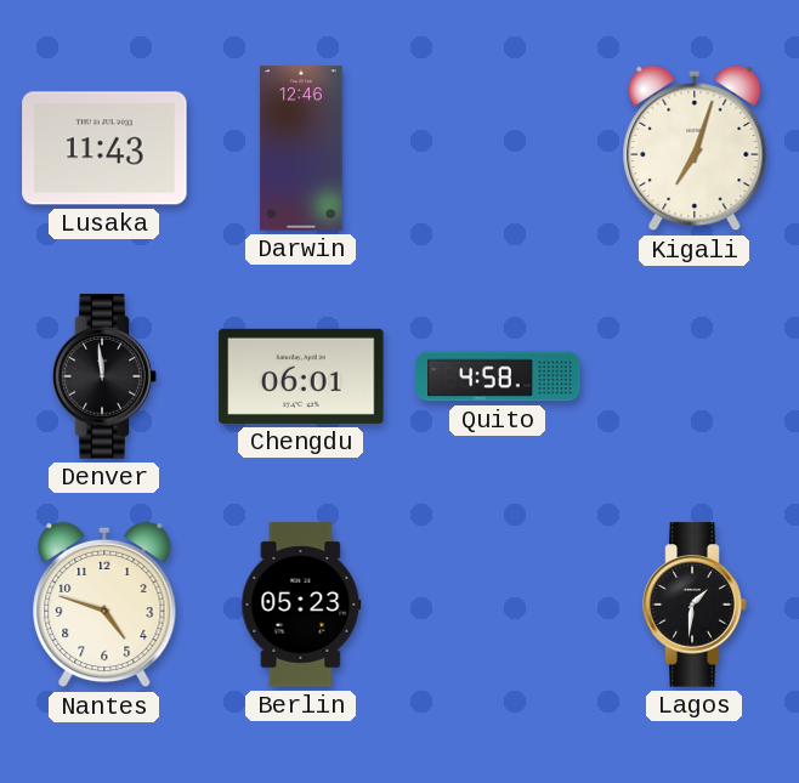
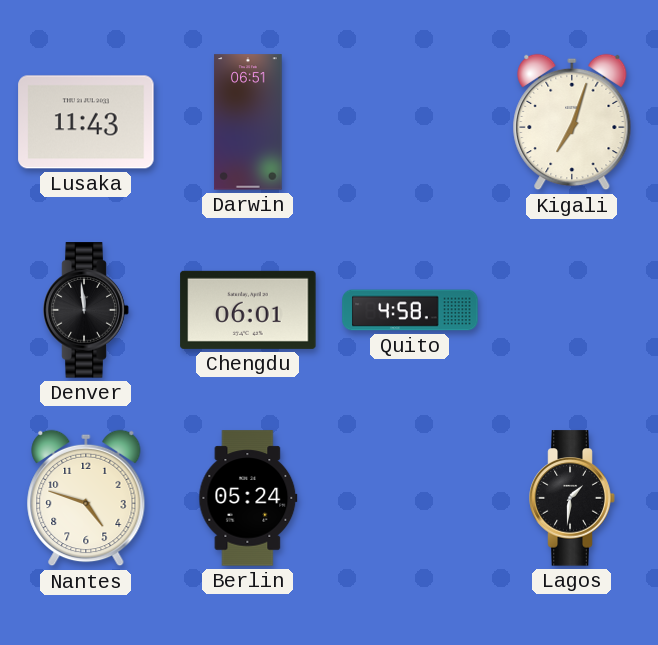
Darwin: 12:46 -> 06:51 (248, 122)
Berlin: 05:23 -> 05:24 (248, 498)
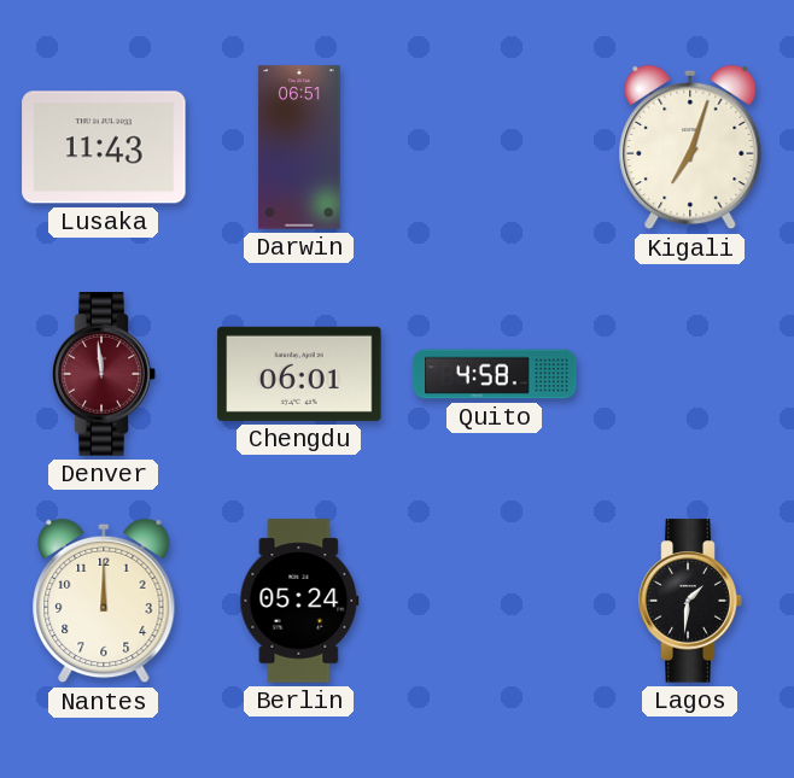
Denver dial: black -> burgundy (104, 374)
Nantes: 4:48 -> 12:00 (104, 601)
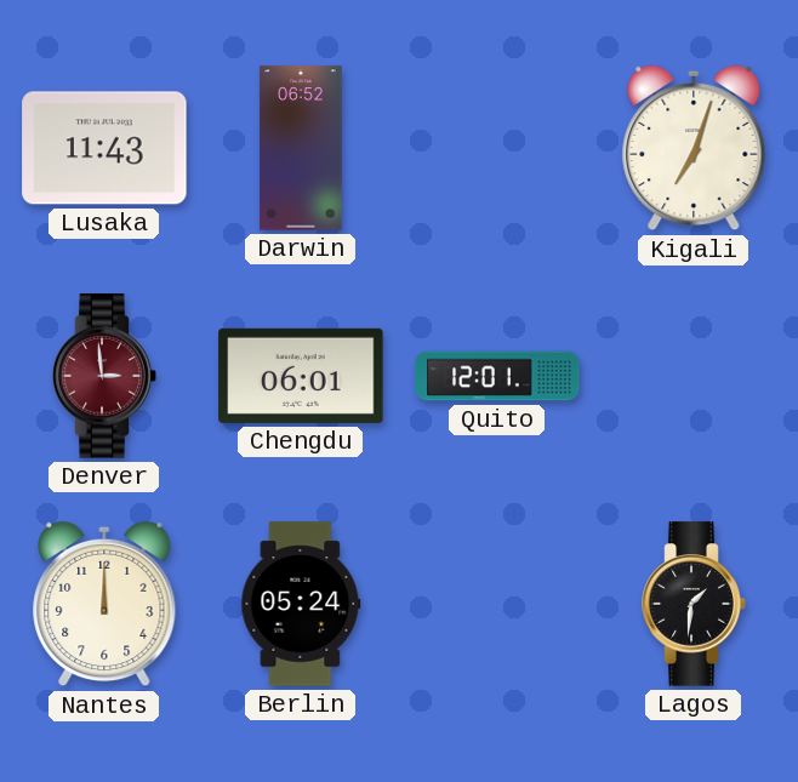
Darwin: 06:51 -> 06:52 (301, 148)
Denver: 11:59 -> 2:59 (104, 376)
Quito: 4:58 -> 12:01 (497, 376)
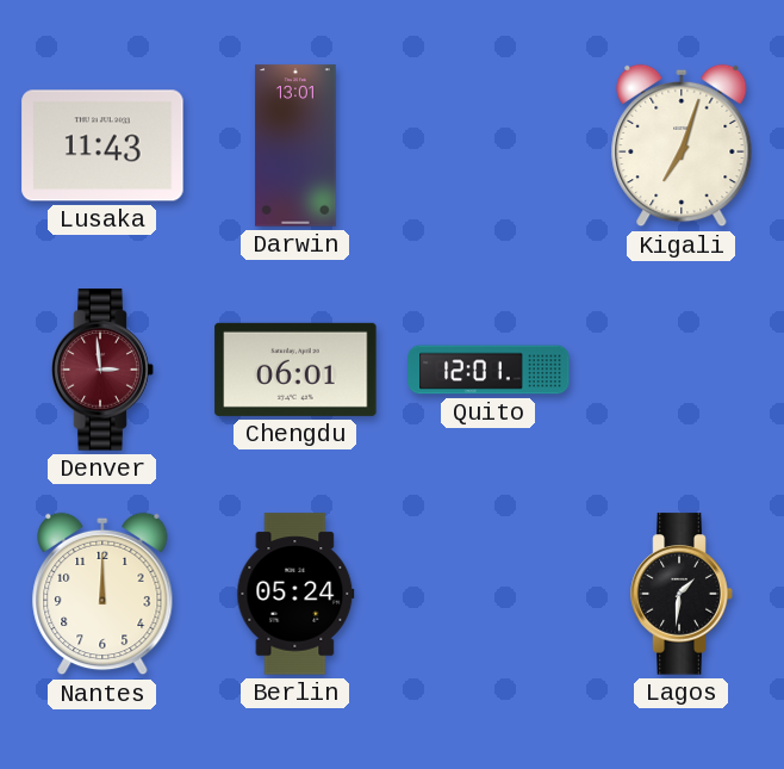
Darwin: 06:52 -> 13:01 (295, 145)
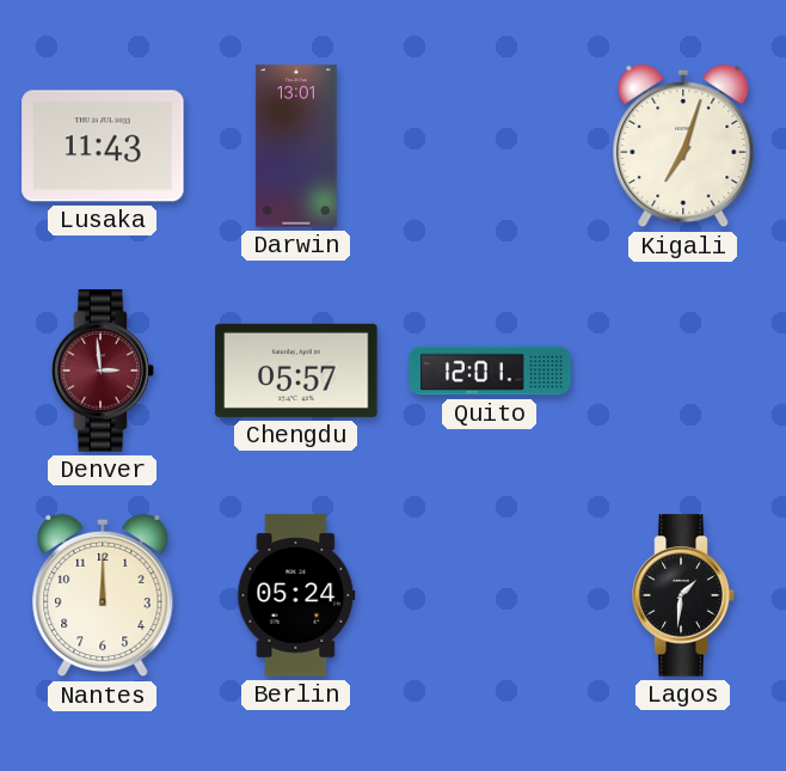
Chengdu: 06:01 -> 05:57 (296, 371)
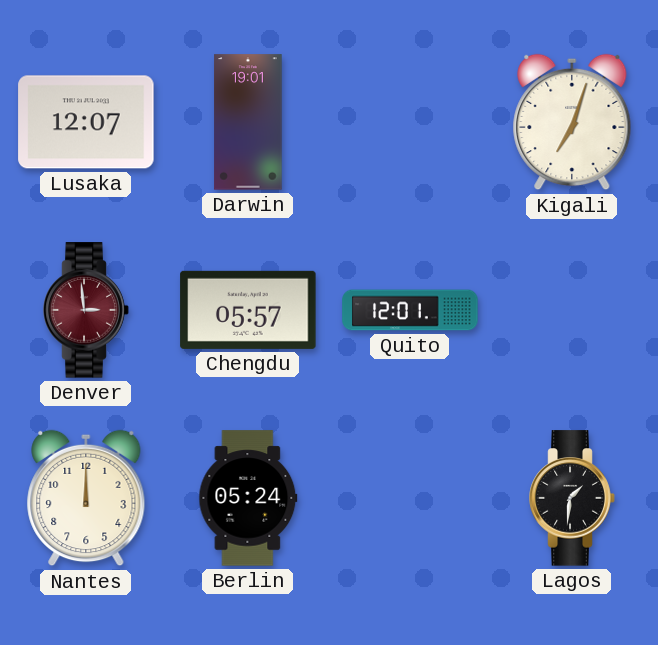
Lusaka: 11:43 -> 12:07 (86, 122)
Darwin: 13:01 -> 19:01 (248, 122)
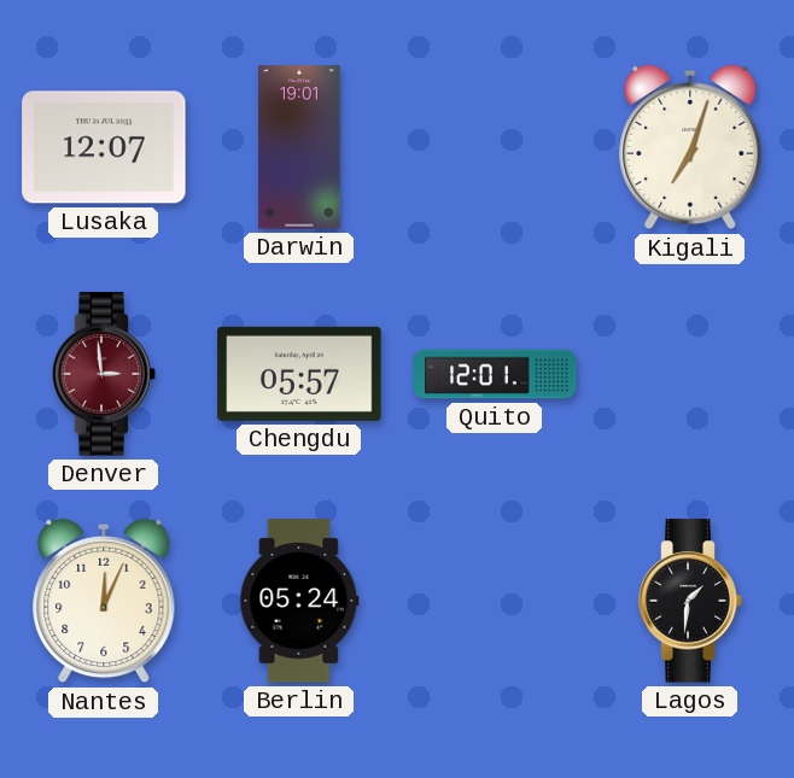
Nantes: 12:00 -> 12:04 (104, 601)
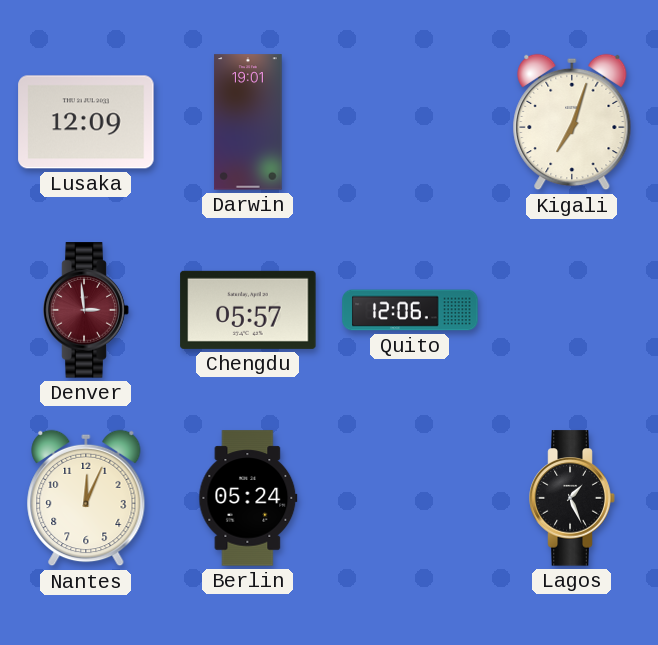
Lusaka: 12:07 -> 12:09 (86, 122)
Quito: 12:01 -> 12:06 (410, 310)
Lagos: 1:31 -> 1:26 (572, 498)
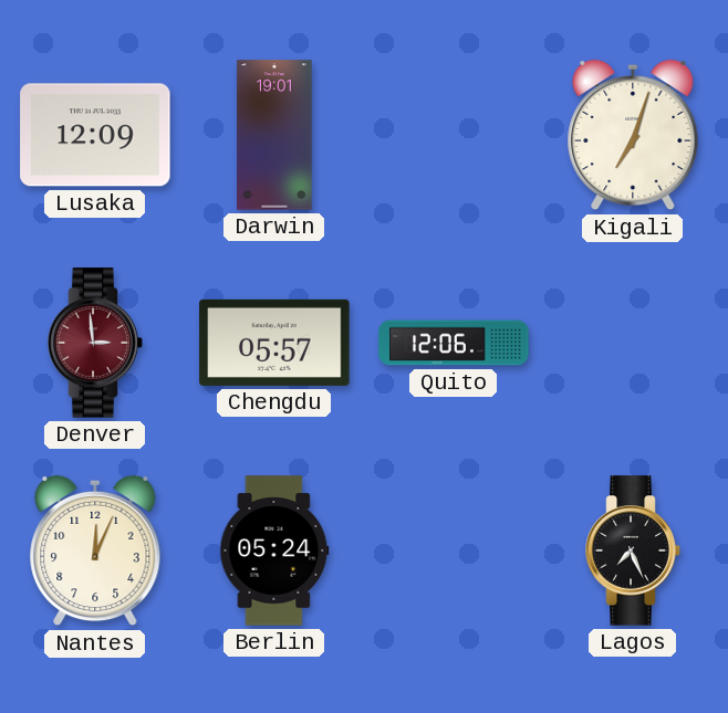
Lagos: 1:26 -> 7:26 (633, 551)
